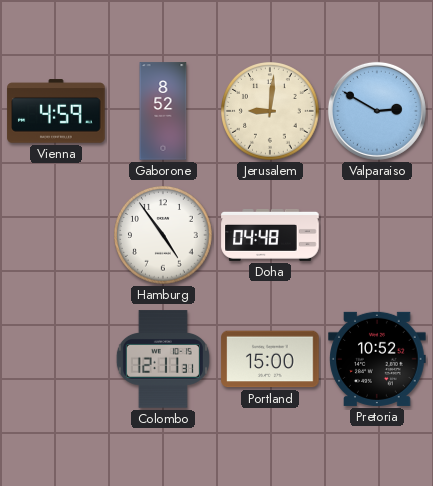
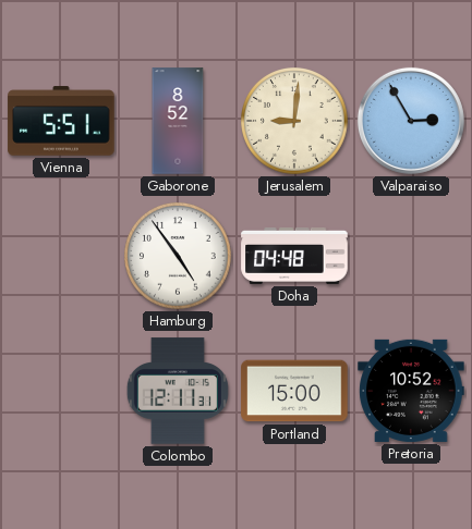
Vienna: 4:59 -> 5:51 (61, 121)
Valparaiso: 2:50 -> 2:55 (411, 121)
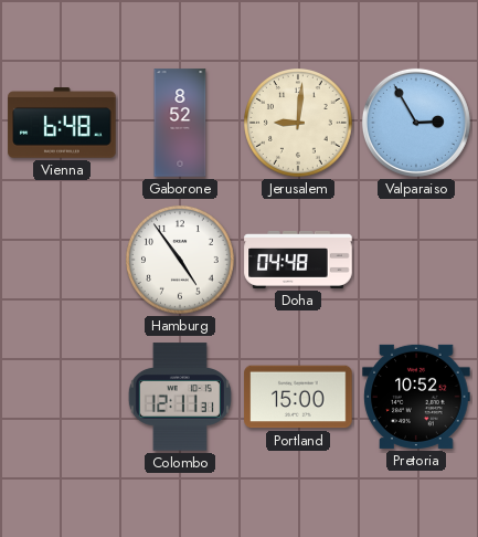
Vienna: 5:51 -> 6:48 (62, 123)
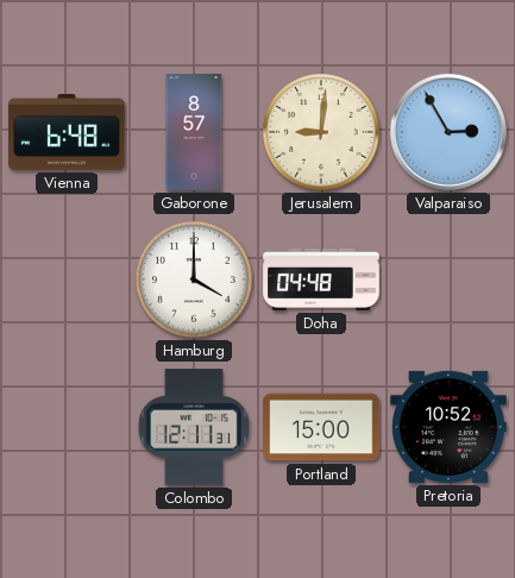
Gaborone: 8:52 -> 8:57 (194, 132)
Hamburg: 4:54 -> 4:00 (194, 279)
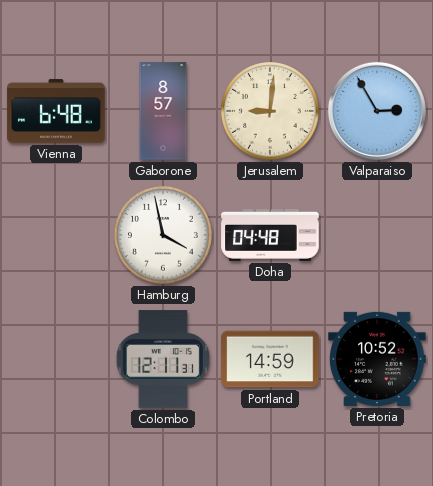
Hamburg: 4:00 -> 3:58 (163, 235)
Portland: 15:00 -> 14:59 (270, 359)
